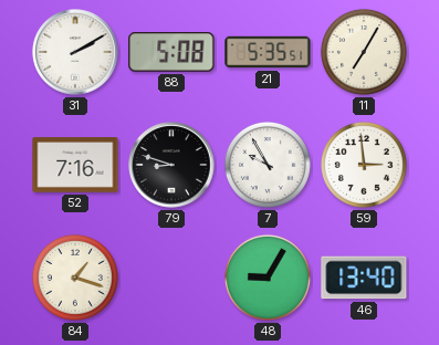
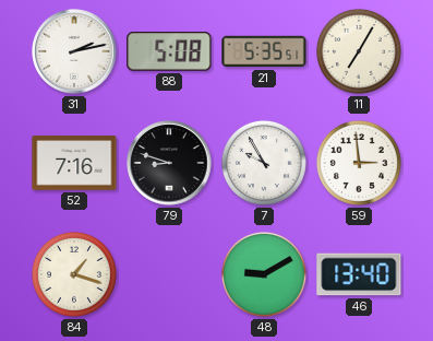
31: 2:10 -> 2:13 (74, 51)
48: 9:05 -> 9:10 (264, 274)
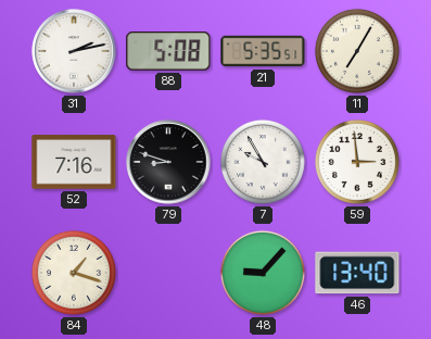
48: 9:10 -> 9:07 (263, 273)
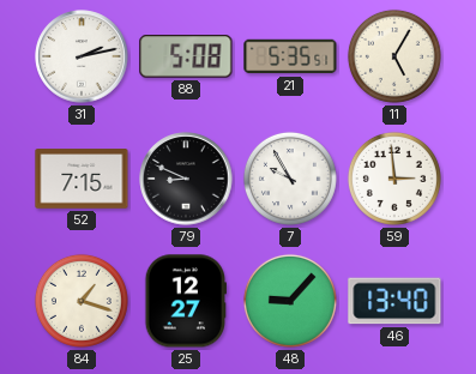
11: 7:05 -> 5:05 (394, 56)
52: 7:16 -> 7:15 (82, 179)
79: 8:48 -> 8:49 (186, 179)
25: none -> 12:27 (185, 301)
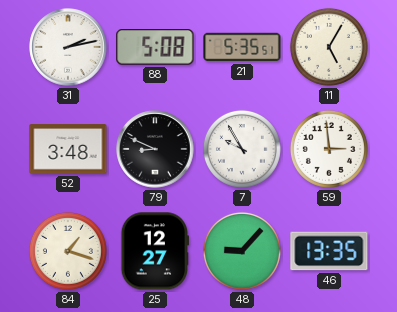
52: 7:15 -> 3:48 (68, 149)
46: 13:40 -> 13:35 (329, 251)
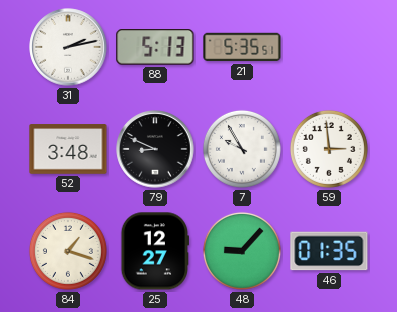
88: 5:08 -> 5:13 (155, 47)
11: 5:05 -> none (329, 47)
46: 13:35 -> 01:35 (329, 251)
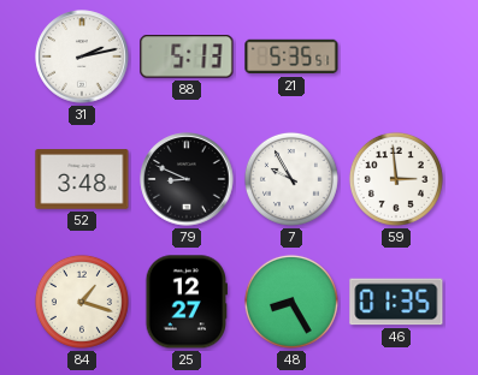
48: 9:07 -> 8:25 (291, 302)
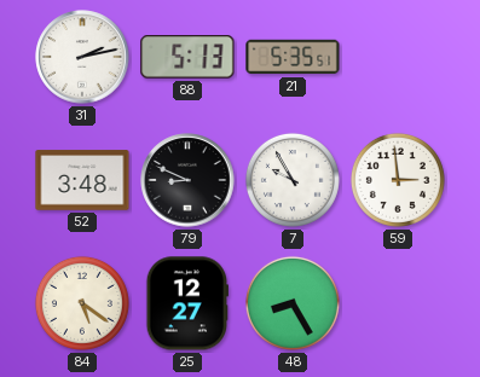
84: 1:18 -> 5:21 (82, 303)
46: 01:35 -> none (396, 302)
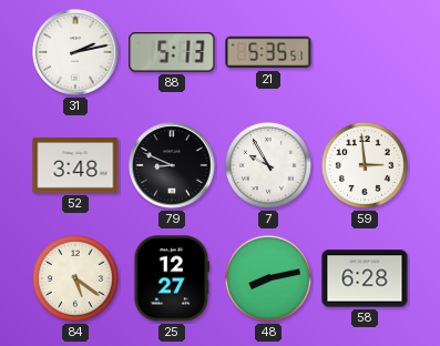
48: 8:25 -> 8:13 (268, 278)
58: none -> 6:28 (365, 278)
